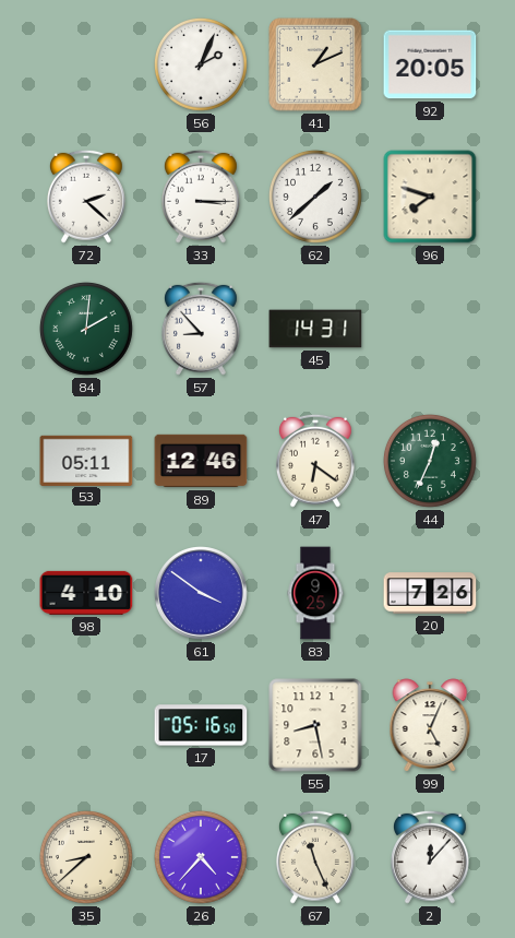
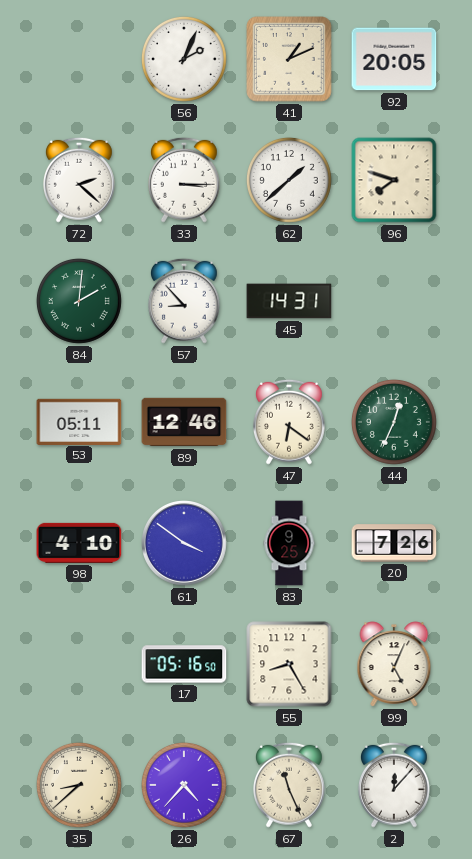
55: 8:28 -> 8:25 (289, 664)
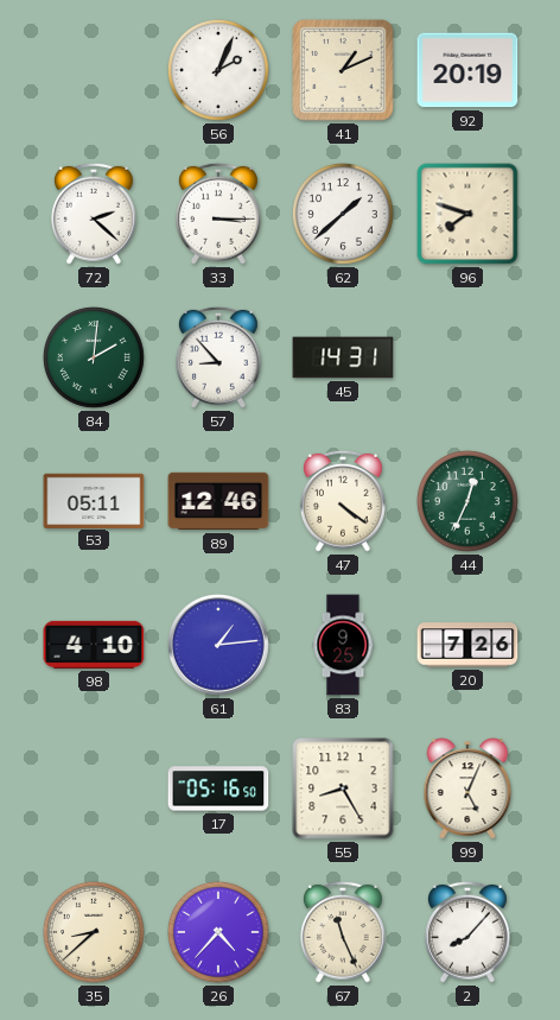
92: 20:05 -> 20:19 (467, 70)
47: 6:21 -> 4:21 (343, 501)
61: 3:51 -> 1:14 (218, 645)
2: 12:07 -> 8:07 (467, 932)
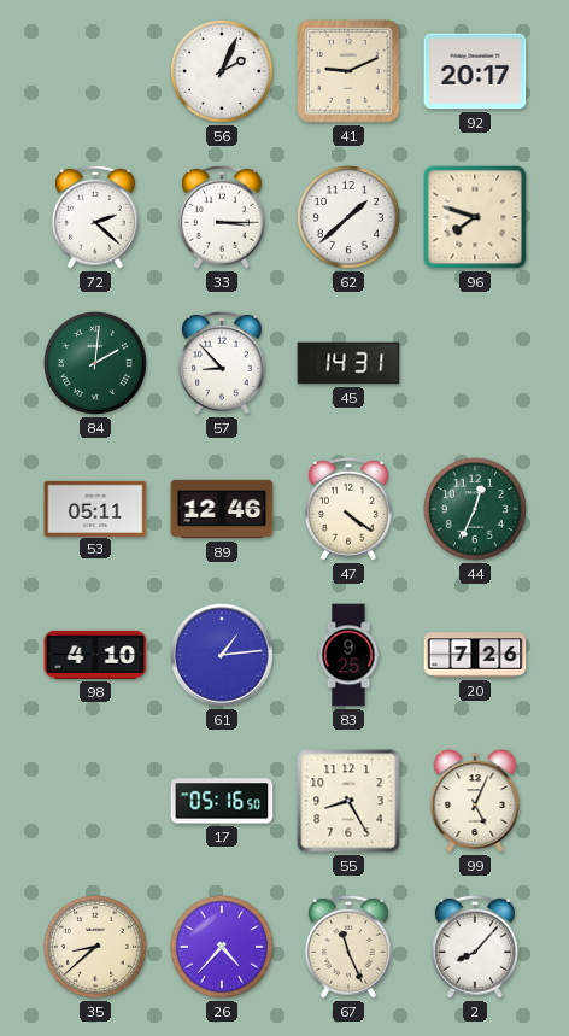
41: 1:11 -> 9:11 (348, 71)
92: 20:19 -> 20:17 (475, 71)
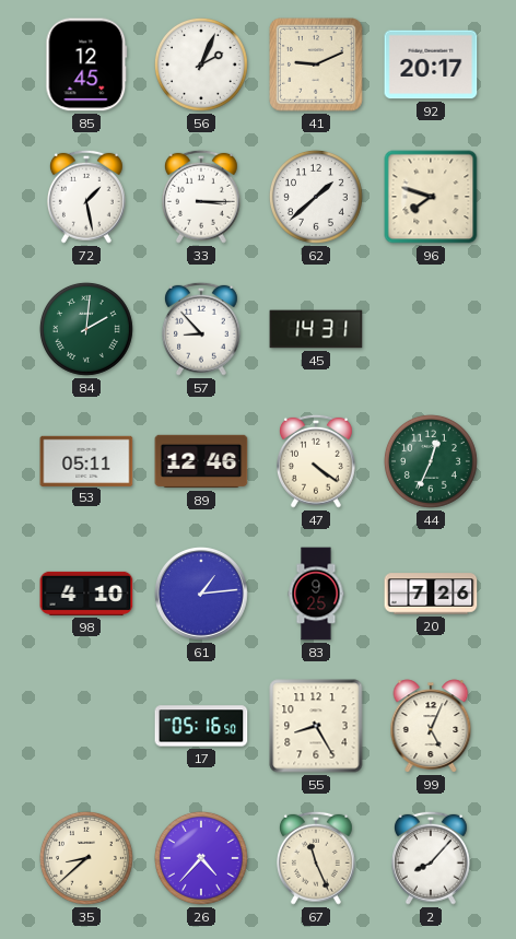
85: none -> 12:45 (86, 64)
72: 2:22 -> 1:28 (86, 197)
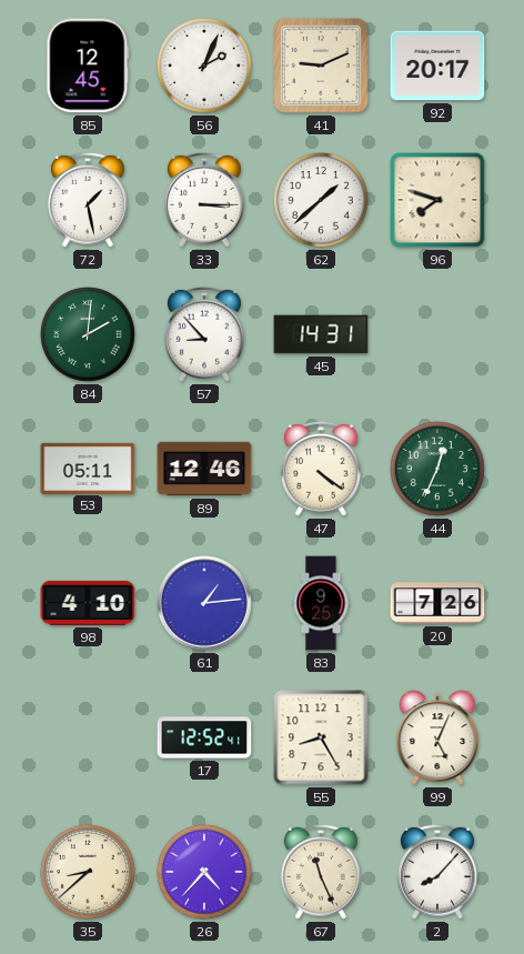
17: 05:16 -> 12:52 (204, 737)
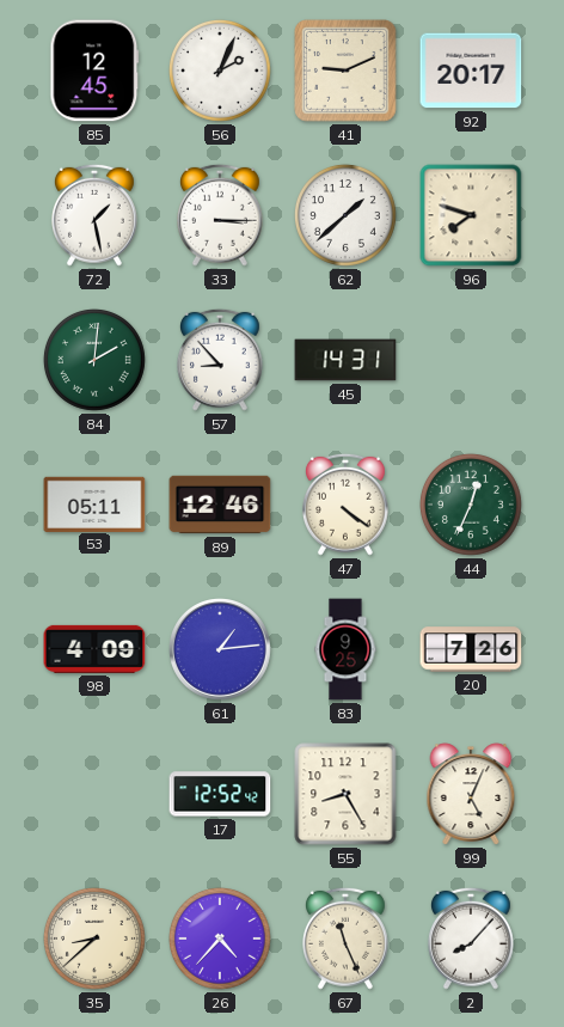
98: 4:10 -> 4:09 (94, 649)
17: 12:52:41 -> 12:52:42 (220, 794)
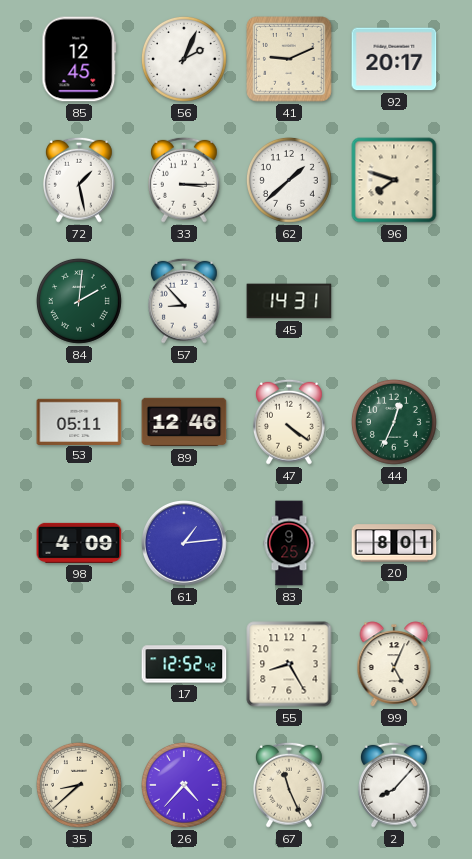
20: 7:26 -> 8:01 (394, 543)
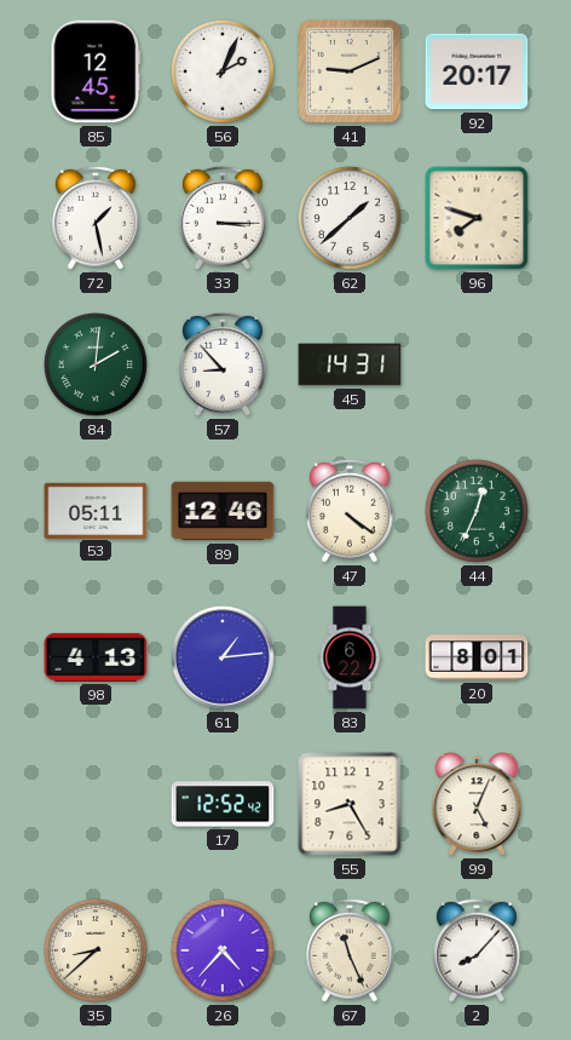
98: 4:09 -> 4:13 (96, 657)
83: 9:25 -> 6:22 (350, 657)
